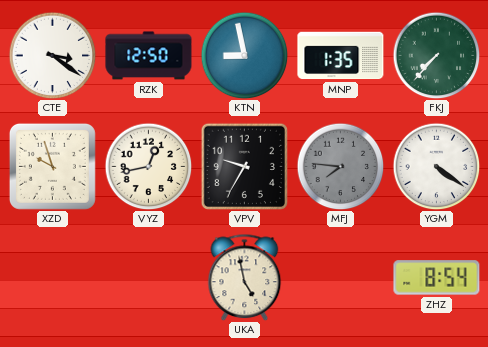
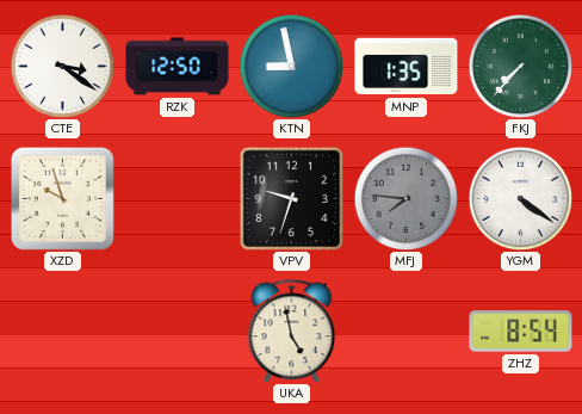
VYZ: 12:43 -> none (148, 166)
VPV: 9:35 -> 9:33 (291, 198)
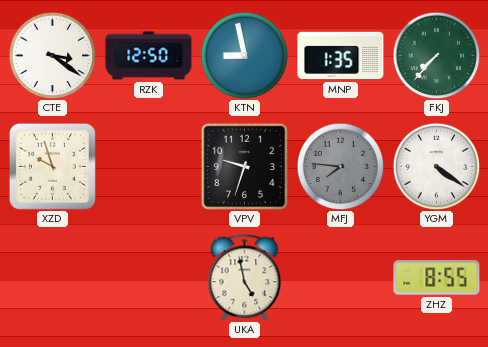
ZHZ: 8:54 -> 8:55 (437, 278)
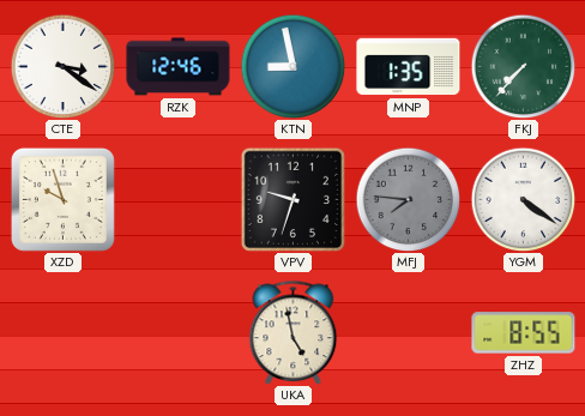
RZK: 12:50 -> 12:46 (179, 67)
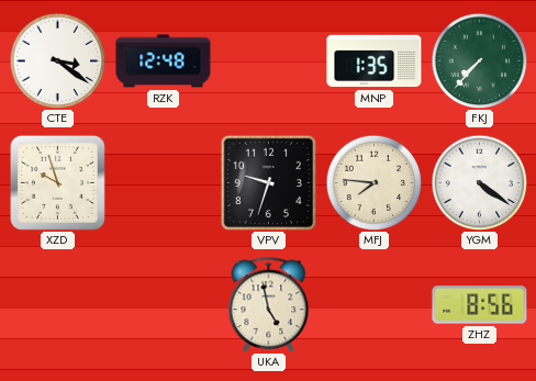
RZK: 12:46 -> 12:48 (164, 61)
KTN: 8:58 -> none (292, 66)
MFJ dial: grey -> cream (373, 182)
ZHZ: 8:55 -> 8:56 (480, 305)
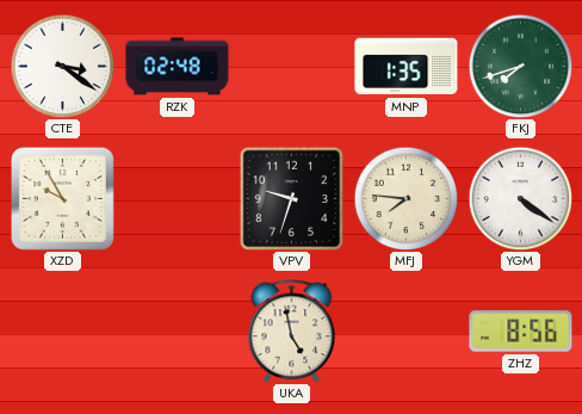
RZK: 12:48 -> 02:48 (178, 67)
FKJ: 7:37 -> 7:42 (520, 66)
XZD: 9:57 -> 9:55 (62, 198)
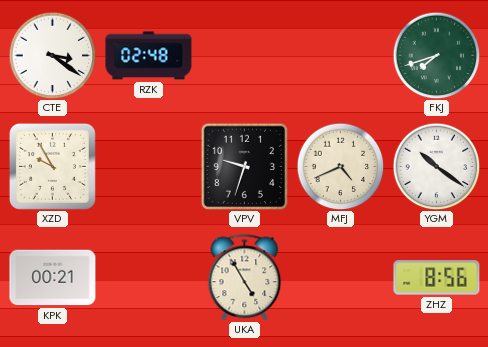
MNP: 1:35 -> none (407, 67)
MFJ: 7:46 -> 4:41 (340, 166)
YGM: 4:21 -> 10:21 (436, 166)
KPK: none -> 00:21 (53, 278)
UKA: 4:58 -> 4:55 (245, 277)
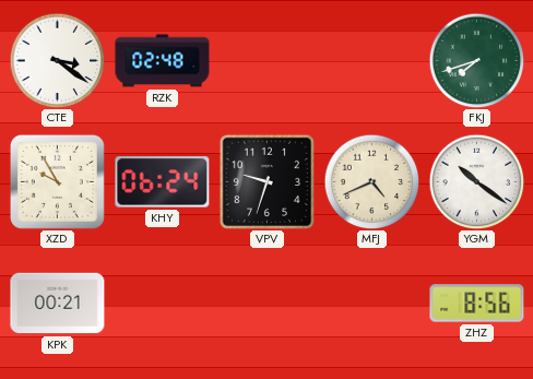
KHY: none -> 06:24 (163, 182)
UKA: 4:55 -> none (245, 277)
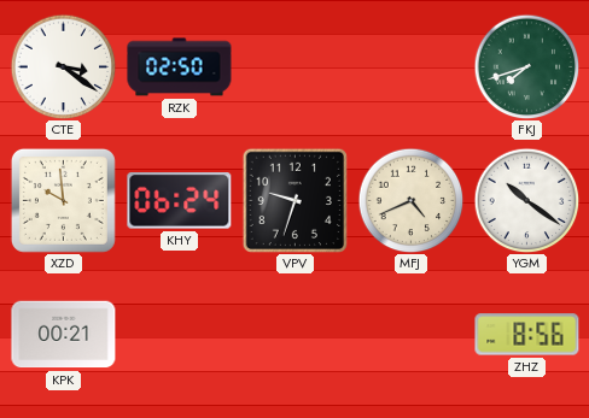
RZK: 02:48 -> 02:50 (180, 67)
XZD: 9:55 -> 9:59 (63, 200)
